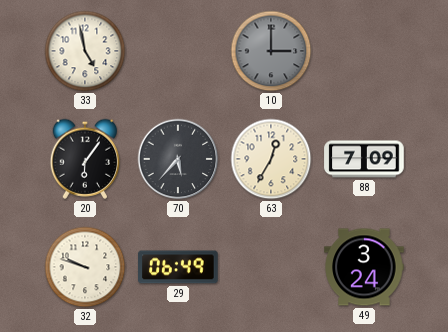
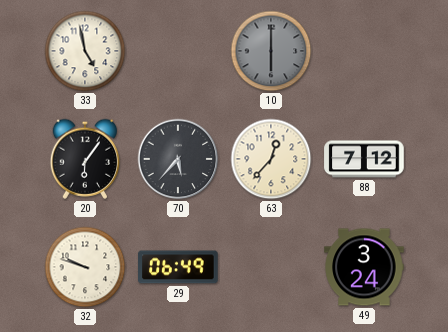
10: 3:00 -> 6:00 (271, 51)
63: 12:35 -> 12:37 (271, 159)
88: 7:09 -> 7:12 (364, 159)
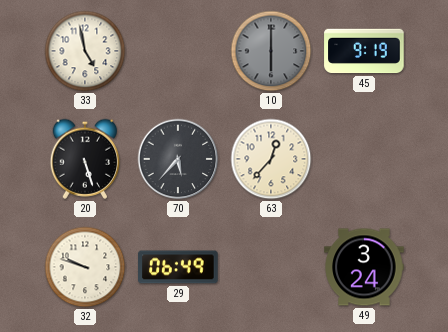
45: none -> 9:19 (364, 51)
20: 6:06 -> 5:27 (85, 159)
88: 7:12 -> none (364, 159)
